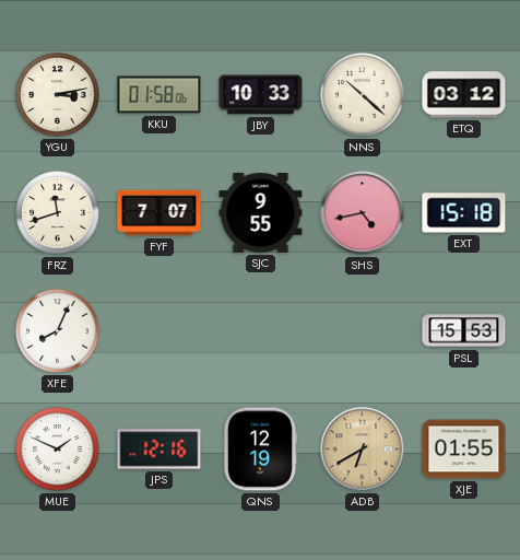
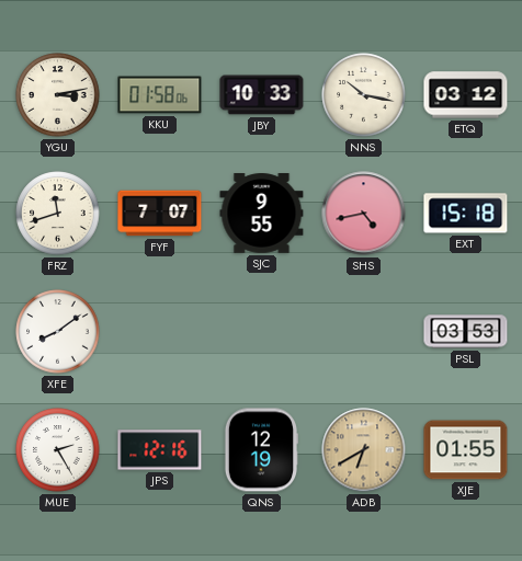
NNS: 10:22 -> 10:17 (364, 95)
XFE: 8:04 -> 8:09 (58, 332)
PSL: 15:53 -> 03:53 (466, 332)
MUE: 1:49 -> 2:25 (58, 450)
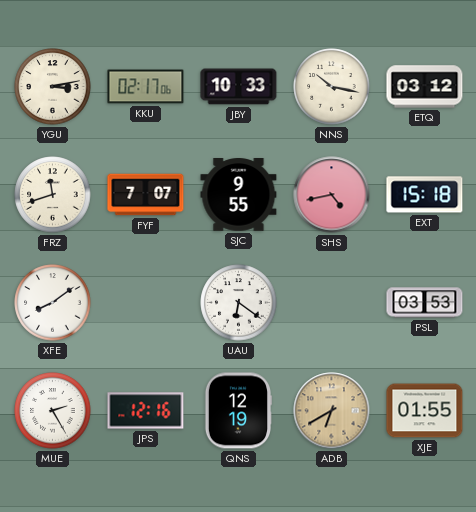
KKU: 01:58 -> 02:17 (146, 87)
UAU: none -> 6:21 (239, 303)
